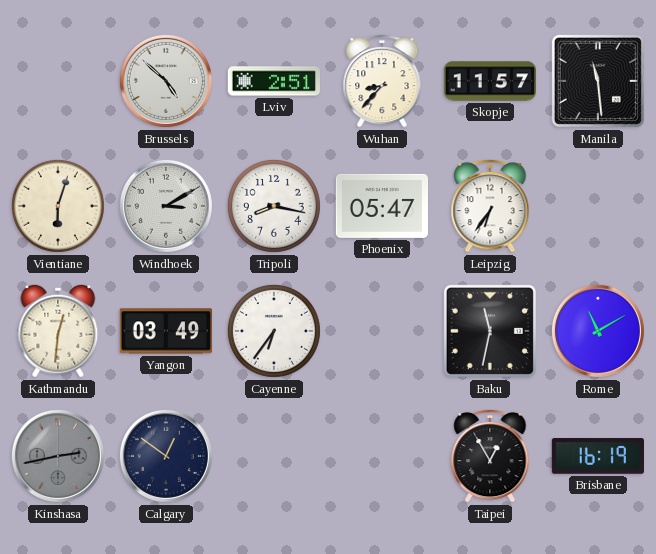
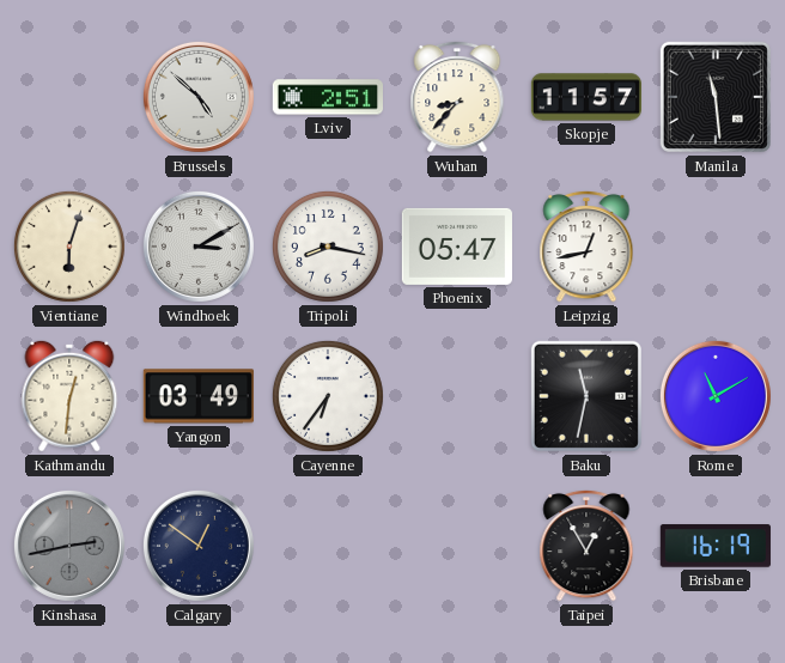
Leipzig: 6:36 -> 12:43 (586, 247)
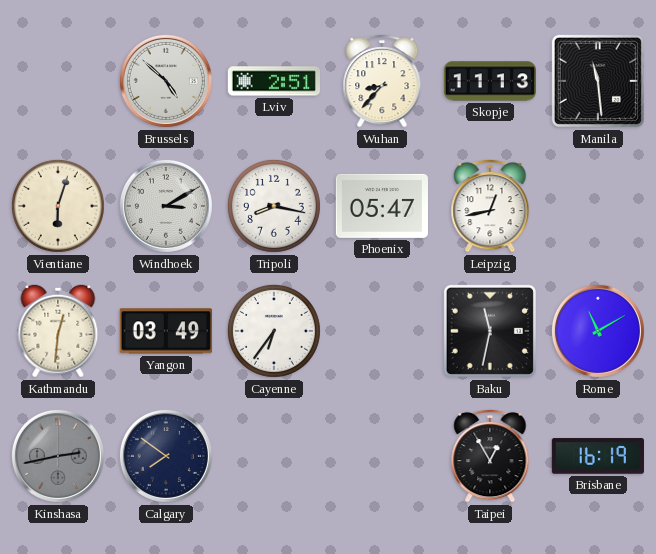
Skopje: 11:57 -> 11:13 (489, 81)
Calgary: 12:51 -> 7:51 (166, 456)
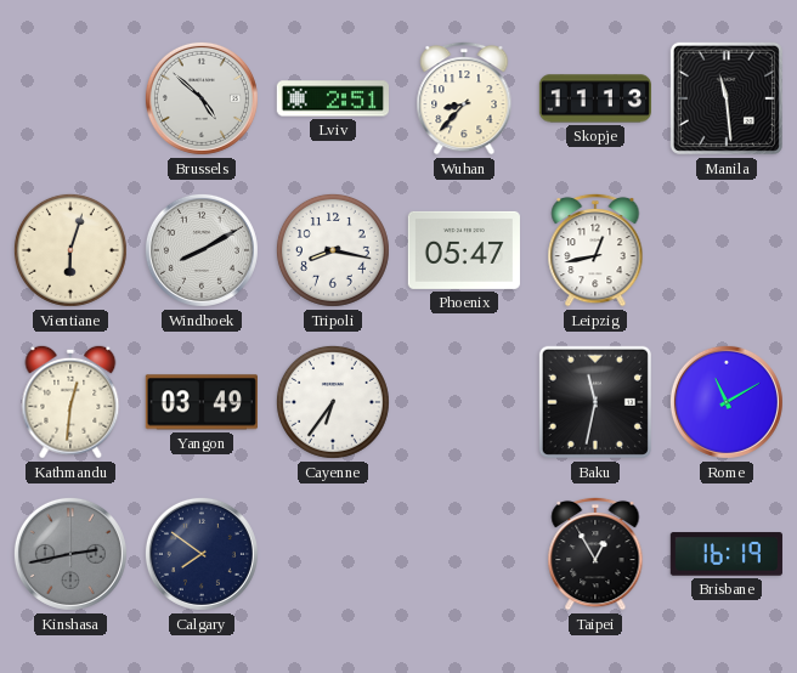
Windhoek: 3:10 -> 8:10 (202, 250)
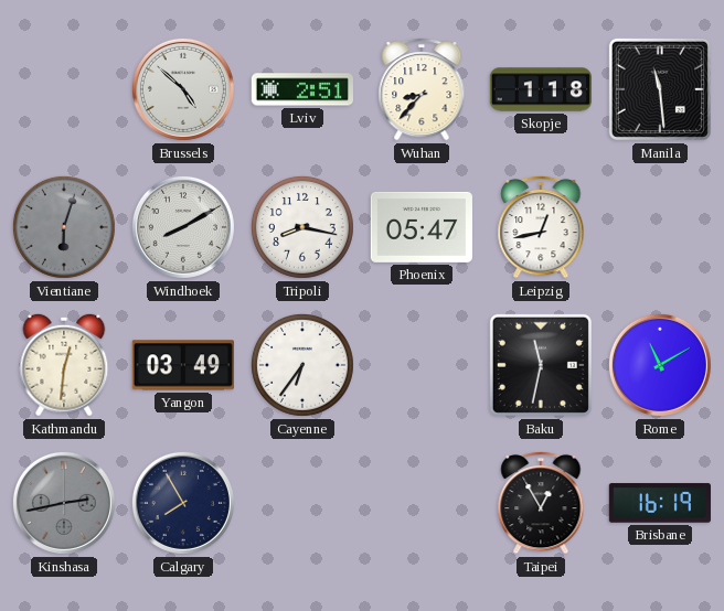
Skopje: 11:13 -> 1:18 (540, 89)
Vientiane dial: cream -> grey (64, 227)
Calgary: 7:51 -> 7:55 (183, 503)
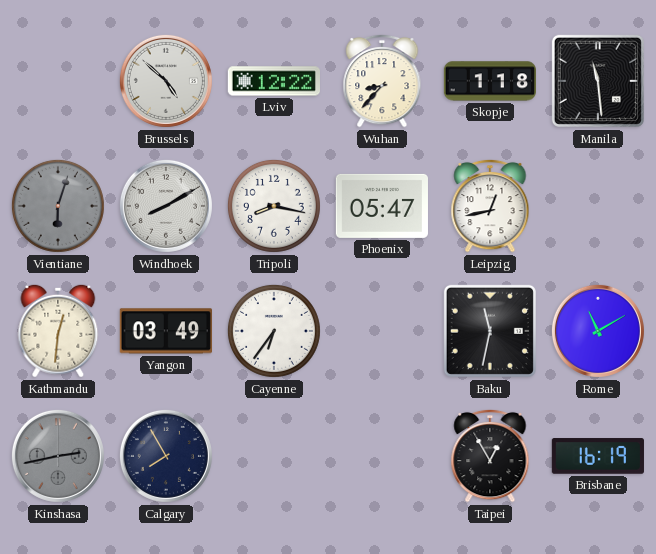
Lviv: 2:51 -> 12:22 (273, 81)
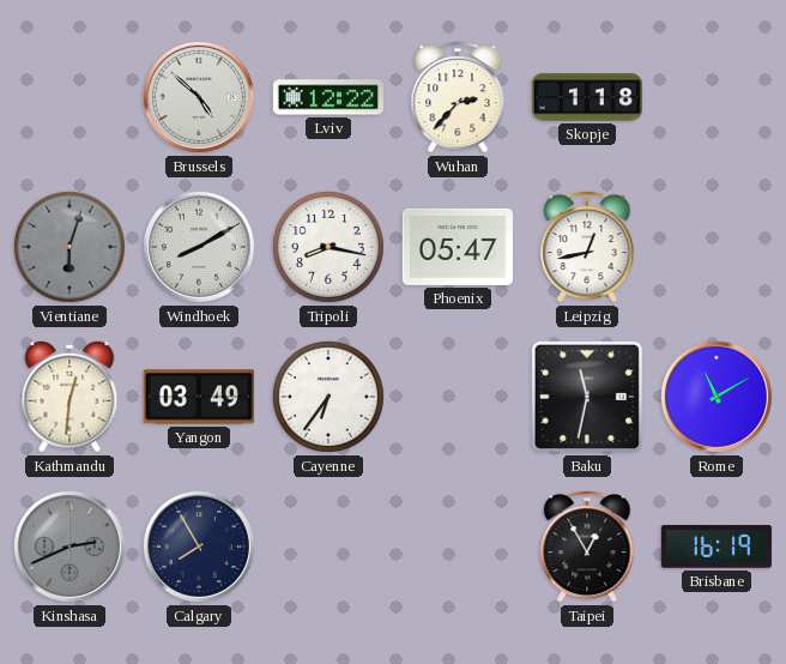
Wuhan: 8:37 -> 2:37 (458, 97)
Manila: 11:29 -> none (598, 81)
Kinshasa: 2:43 -> 2:41 (69, 547)
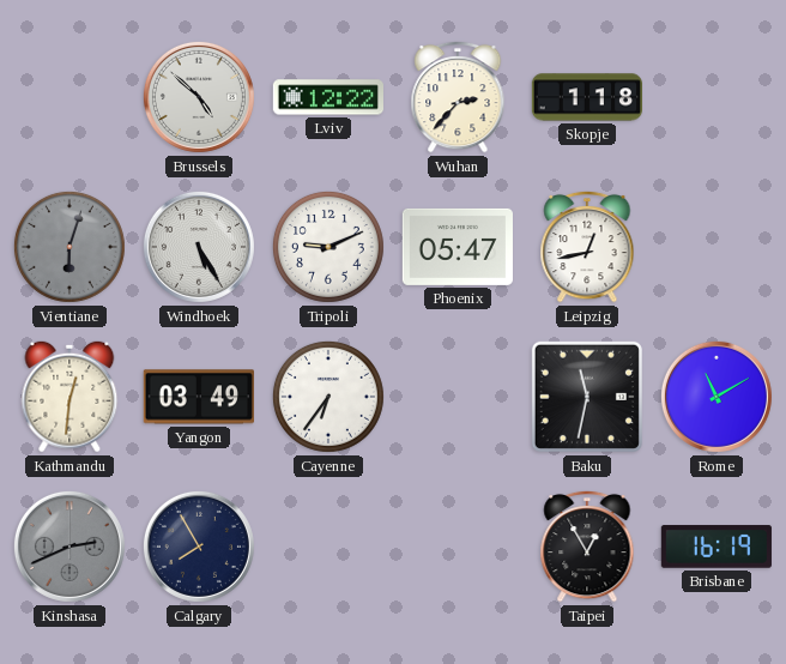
Windhoek: 8:10 -> 5:25 (199, 247)
Tripoli: 8:17 -> 9:11 (328, 247)
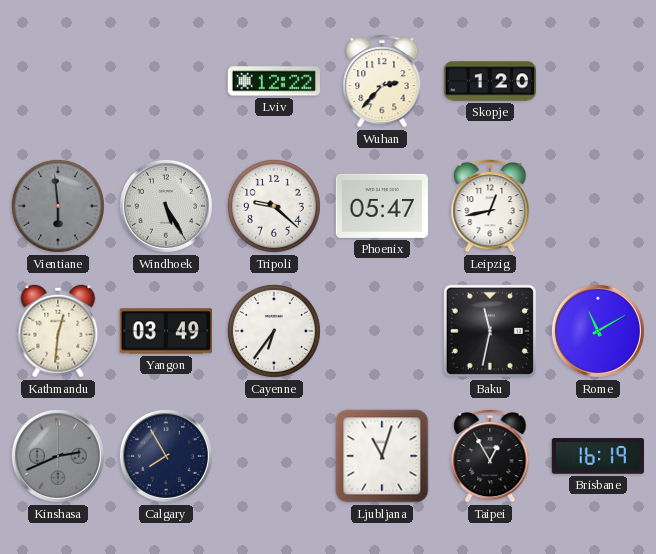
Brussels: 4:52 -> none (199, 97)
Skopje: 1:18 -> 1:20 (489, 81)
Vientiane: 6:03 -> 5:59 (58, 206)
Tripoli: 9:11 -> 9:22 (274, 206)
Ljubljana: none -> 11:03 (382, 456)
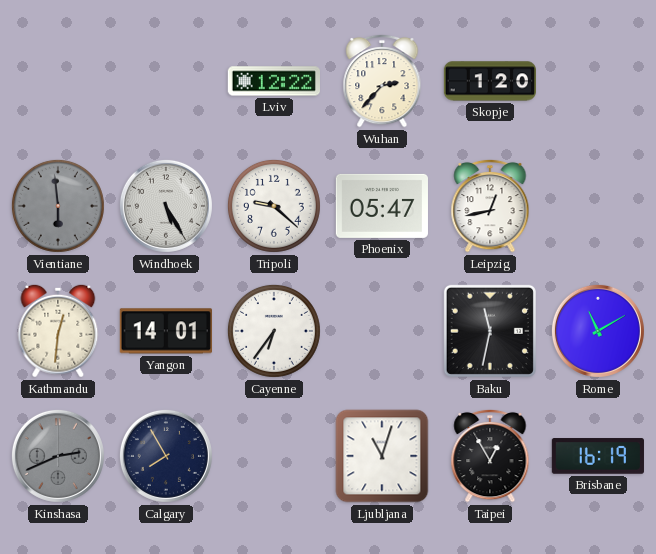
Yangon: 03:49 -> 14:01 (166, 331)
